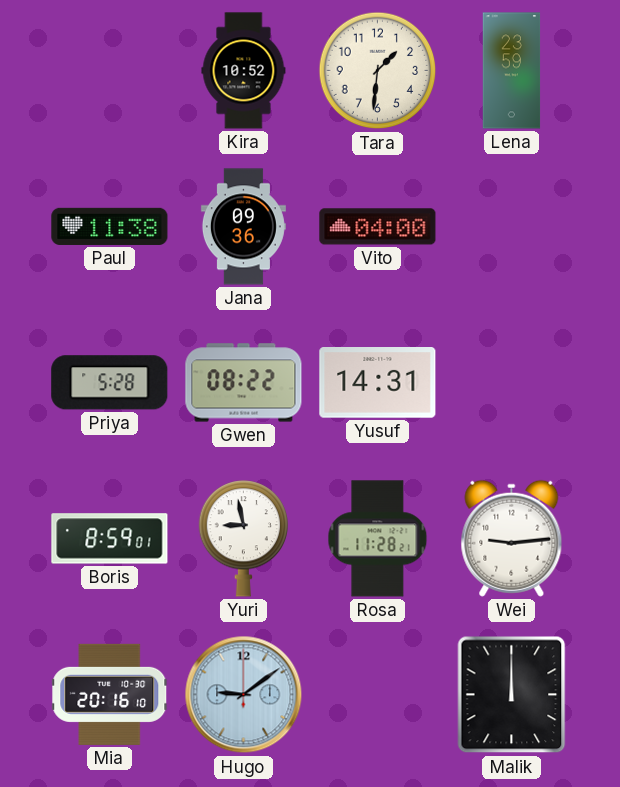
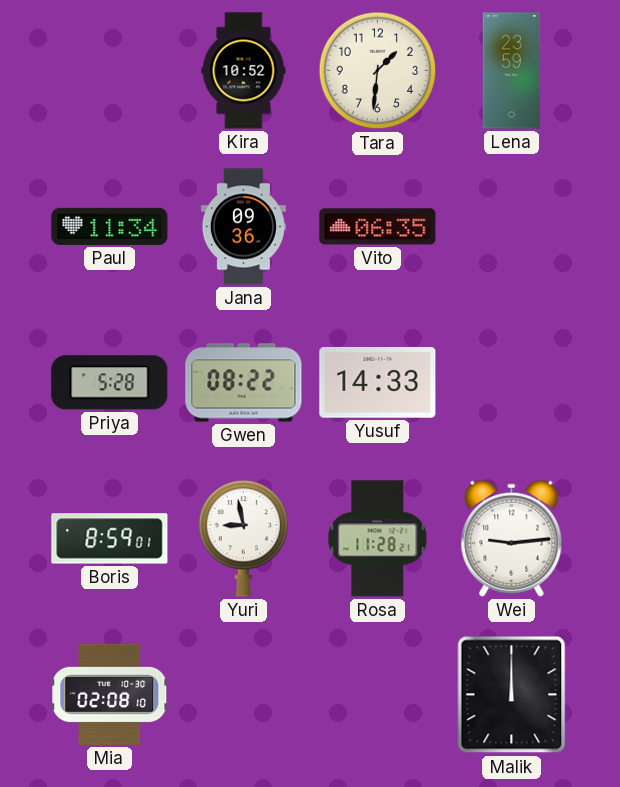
Paul: 11:38 -> 11:34 (110, 226)
Vito: 04:00 -> 06:35 (378, 227)
Yusuf: 14:31 -> 14:33 (378, 383)
Mia: 20:16 -> 02:08 (110, 694)
Hugo: 9:09 -> none (244, 695)
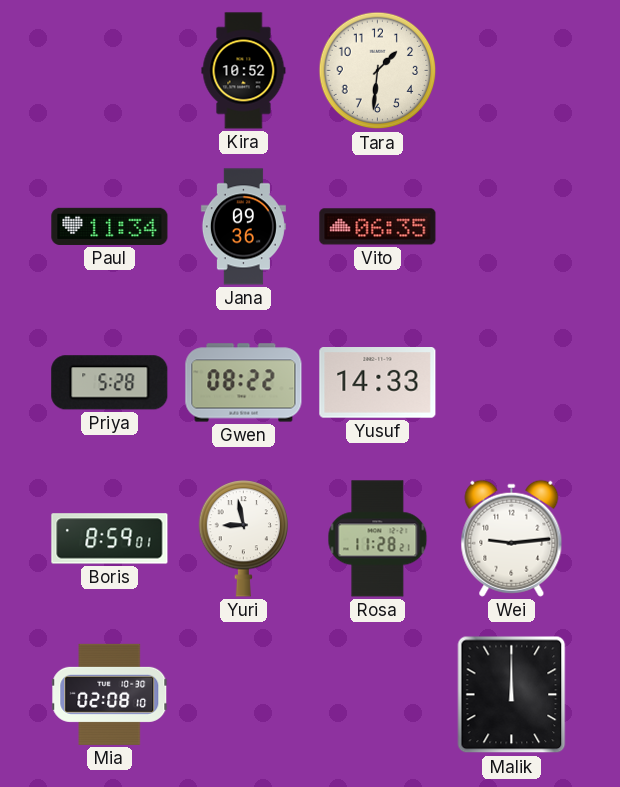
Lena: 23:59 -> none (512, 71)
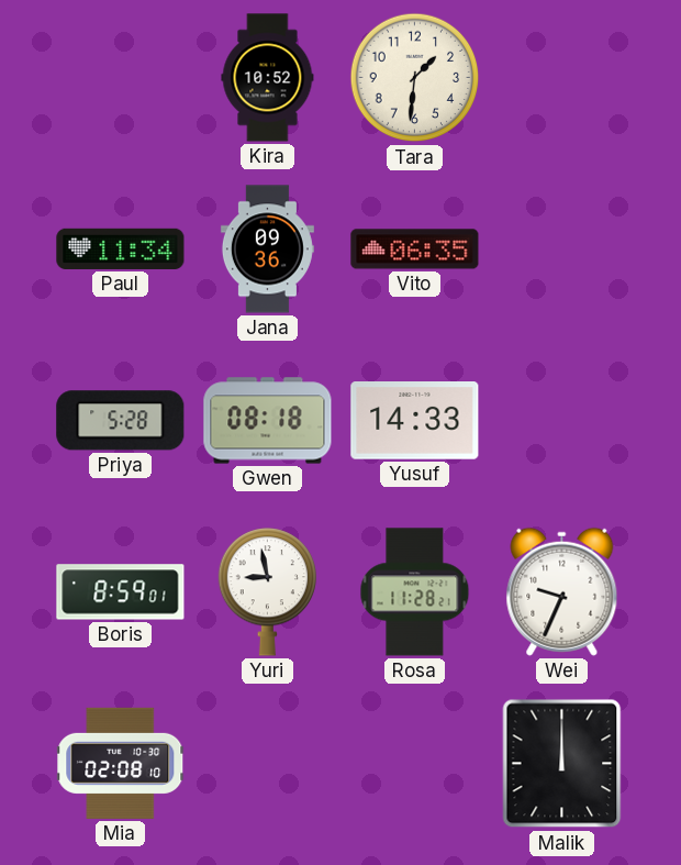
Gwen: 08:22 -> 08:18 (268, 421)
Wei: 9:14 -> 9:34 (562, 591)
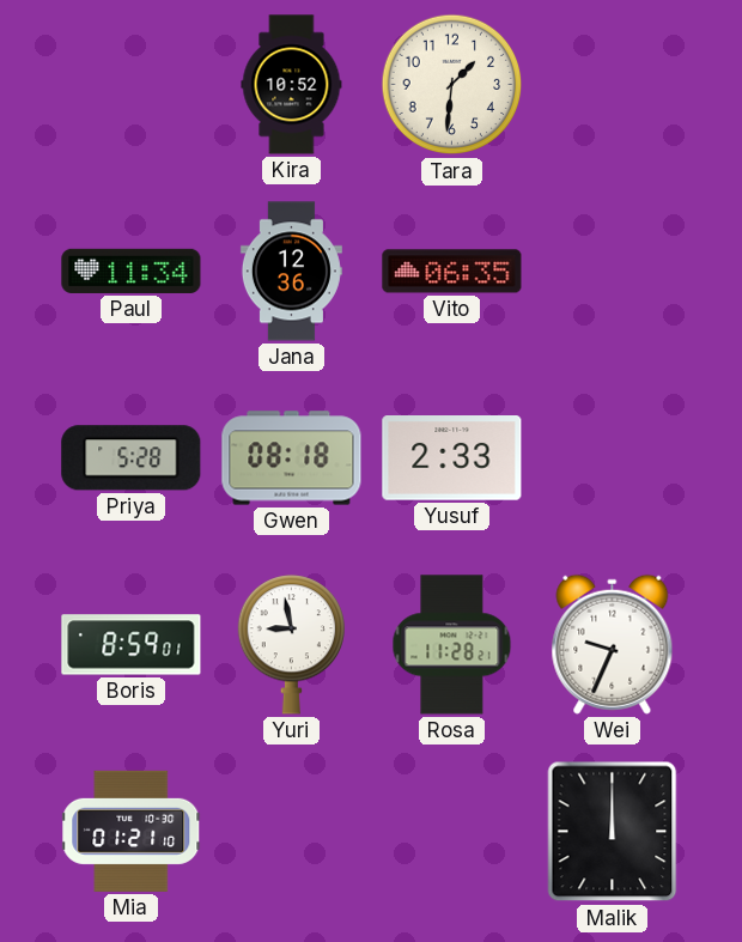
Jana: 09:36 -> 12:36 (291, 272)
Yusuf: 14:33 -> 2:33 (452, 458)
Mia: 02:08 -> 01:21 (132, 831)
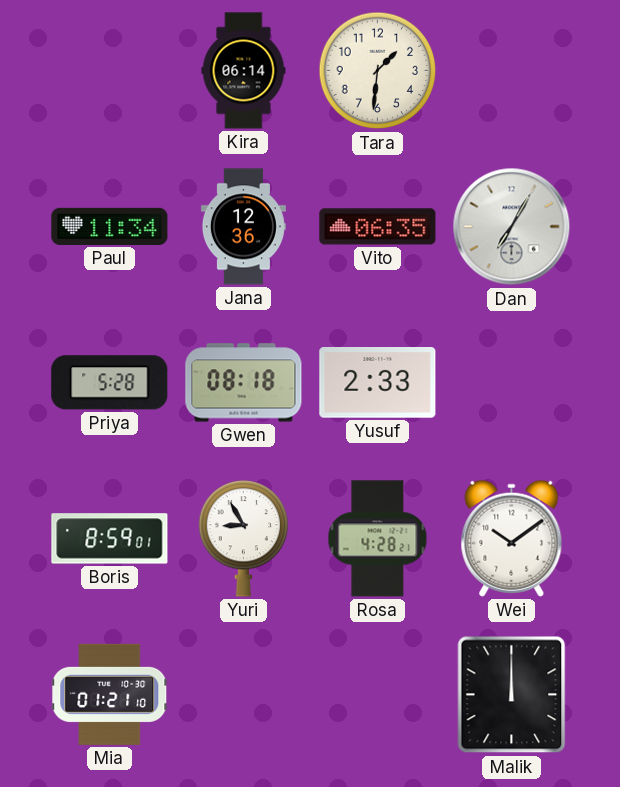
Kira: 10:52 -> 06:14 (244, 71)
Dan: none -> 7:05 (512, 227)
Yuri: 8:58 -> 8:55 (243, 539)
Rosa: 11:28 -> 4:28 (378, 539)
Wei: 9:34 -> 10:09 (512, 538)
